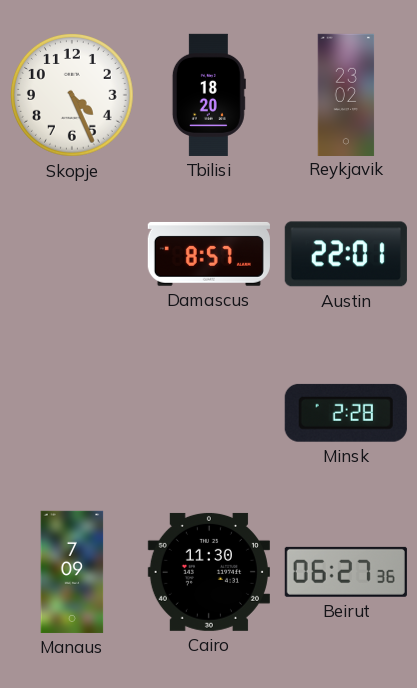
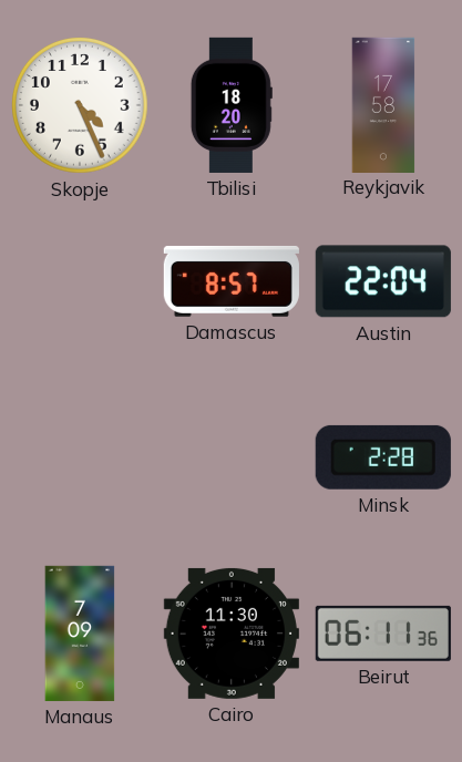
Reykjavik: 23:02 -> 17:58 (383, 104)
Austin: 22:01 -> 22:04 (383, 281)
Beirut: 06:27 -> 06:11 (383, 634)
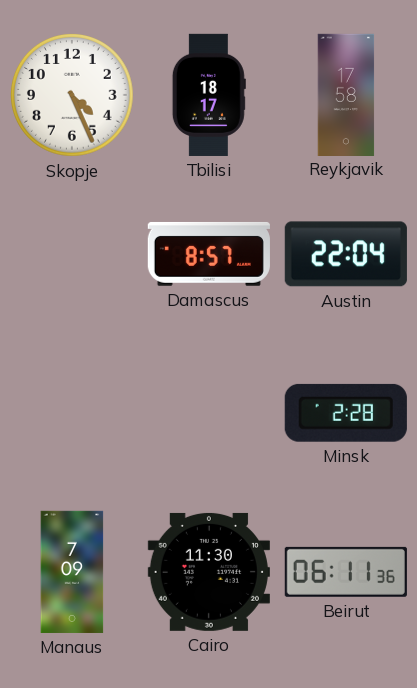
Tbilisi: 18:20 -> 18:17 (209, 95)
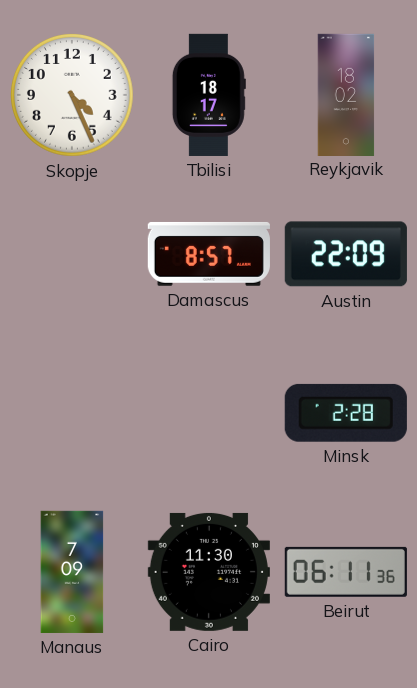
Reykjavik: 17:58 -> 18:02 (346, 94)
Austin: 22:04 -> 22:09 (346, 254)
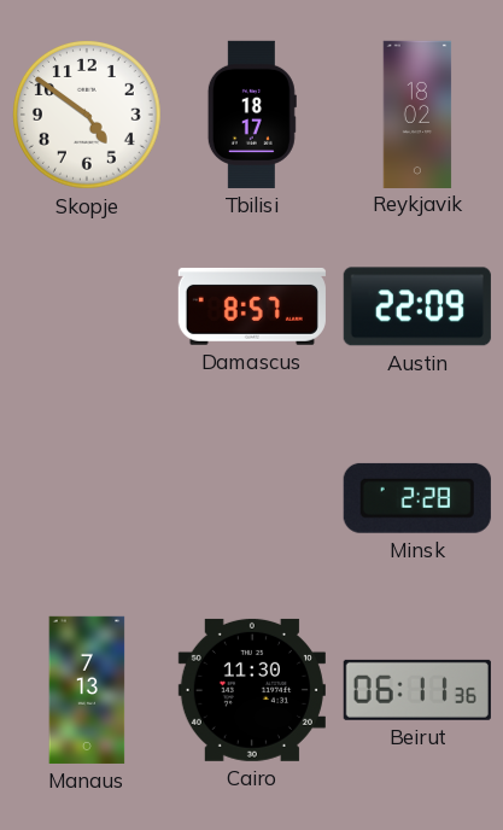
Skopje: 4:26 -> 4:51 (88, 116)
Manaus: 7:09 -> 7:13 (87, 690)
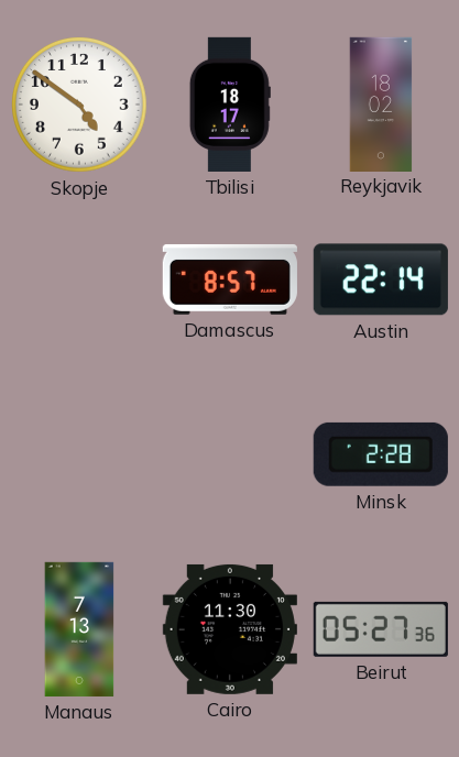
Austin: 22:09 -> 22:14 (381, 279)
Beirut: 06:11 -> 05:27 (381, 629)
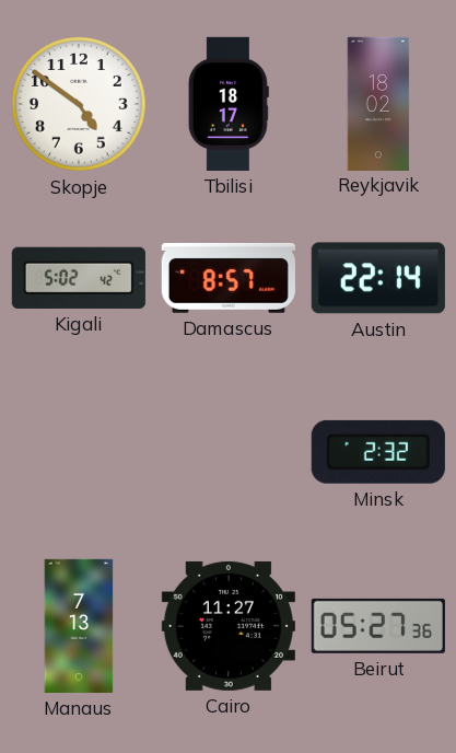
Kigali: none -> 5:02 (79, 278)
Minsk: 2:28 -> 2:32 (378, 452)
Cairo: 11:30 -> 11:27 (229, 626)
